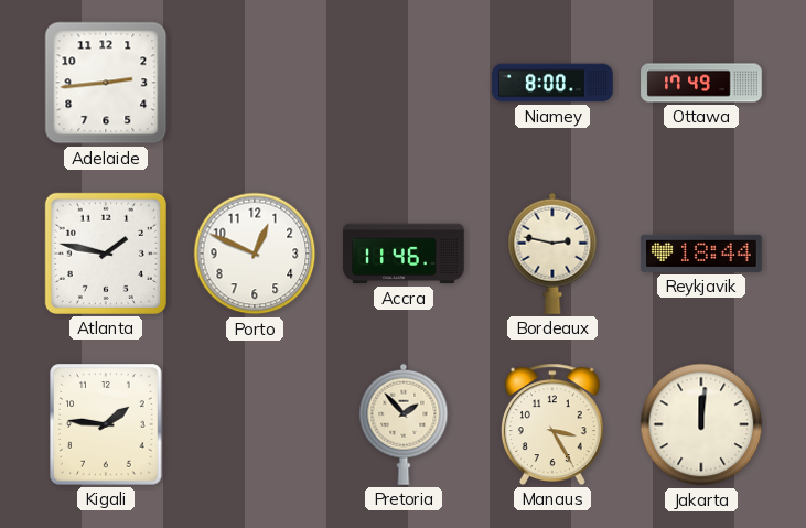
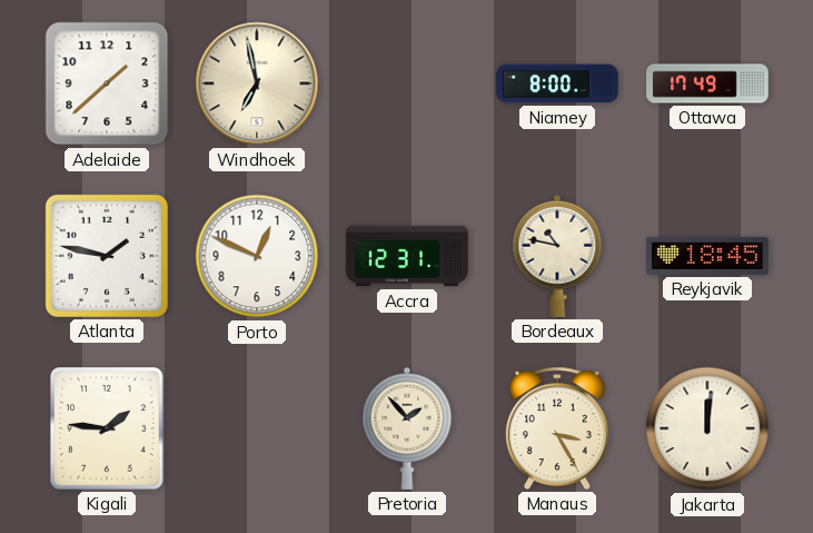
Adelaide: 2:44 -> 1:38 (107, 83)
Windhoek: none -> 6:58 (257, 83)
Accra: 11:46 -> 12:31 (407, 256)
Bordeaux: 2:47 -> 10:47 (557, 256)
Reykjavik: 18:44 -> 18:45 (707, 256)
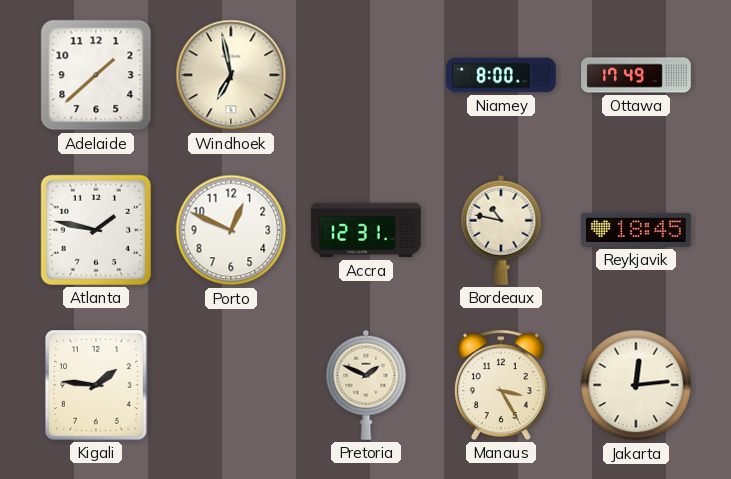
Pretoria: 1:53 -> 1:49 (366, 385)
Jakarta: 12:01 -> 12:14 (636, 385)
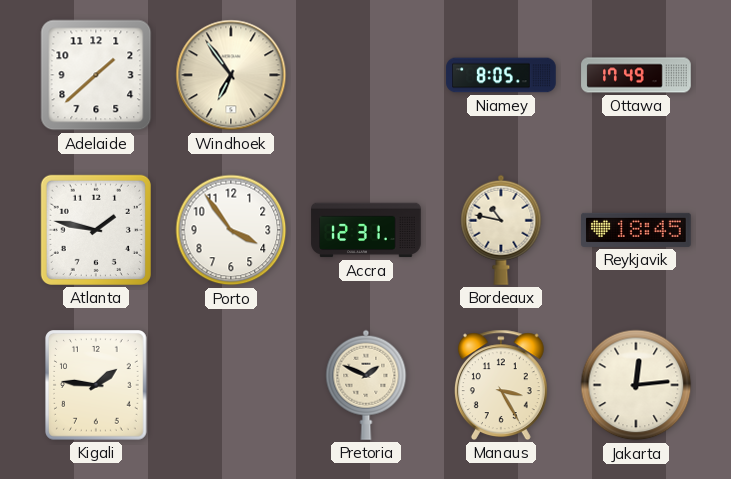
Windhoek: 6:58 -> 6:54 (231, 75)
Niamey: 8:00 -> 8:05 (501, 75)
Porto: 12:49 -> 3:54 (231, 230)
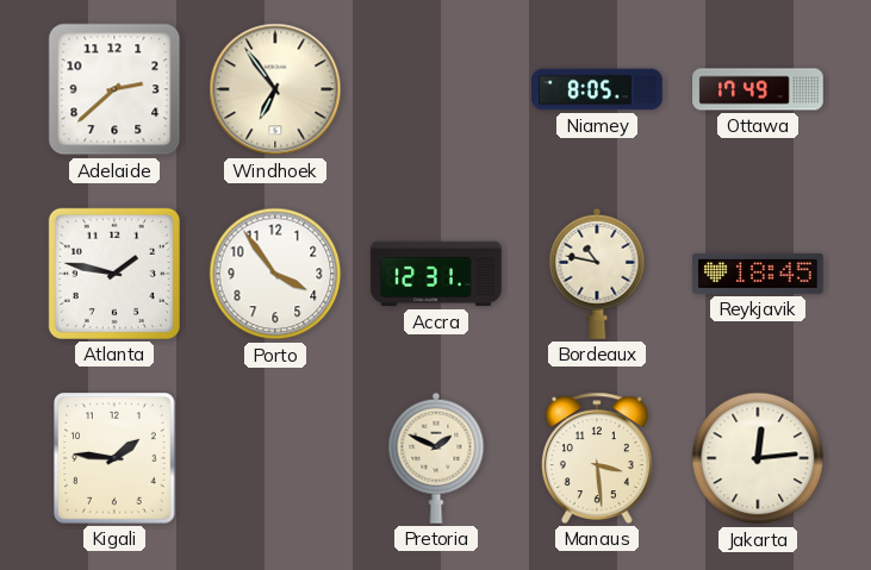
Adelaide: 1:38 -> 2:38 (114, 89)
Manaus: 3:25 -> 3:29 (597, 458)
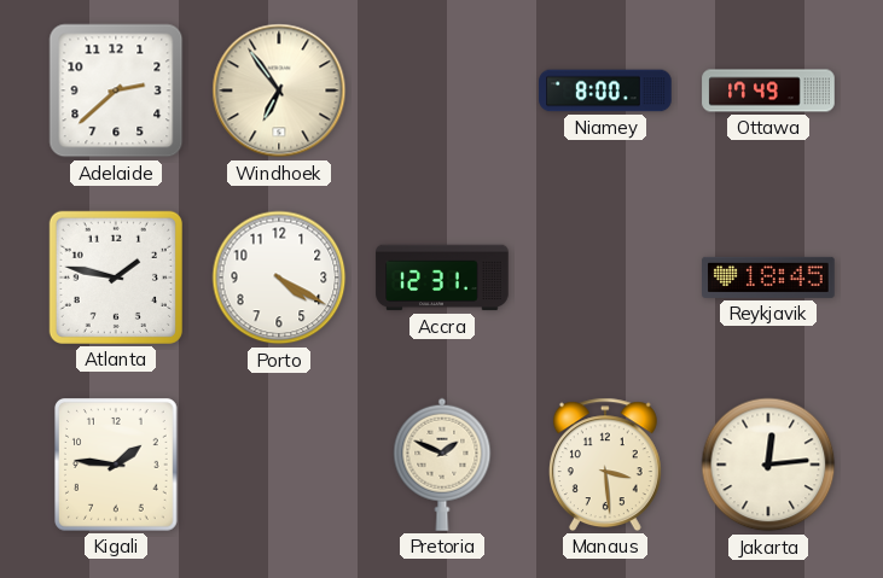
Niamey: 8:05 -> 8:00 (605, 91)
Porto: 3:54 -> 4:20 (279, 278)
Bordeaux: 10:47 -> none (597, 274)
